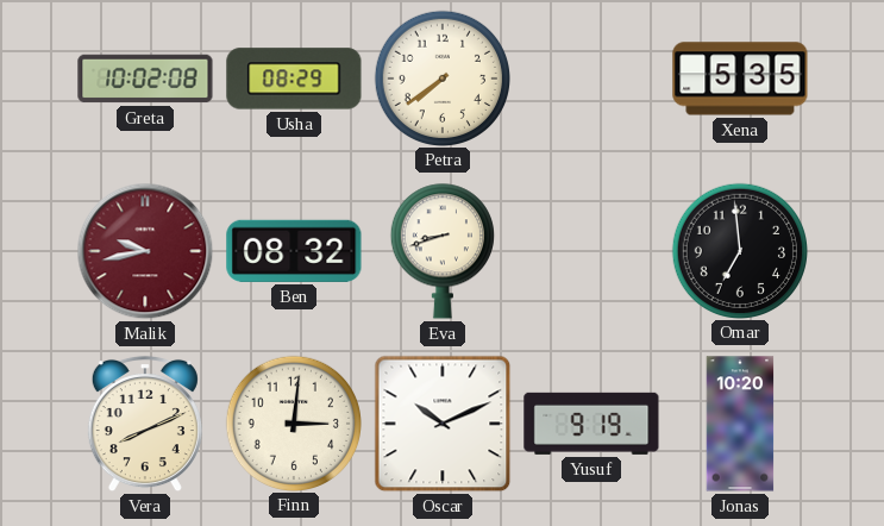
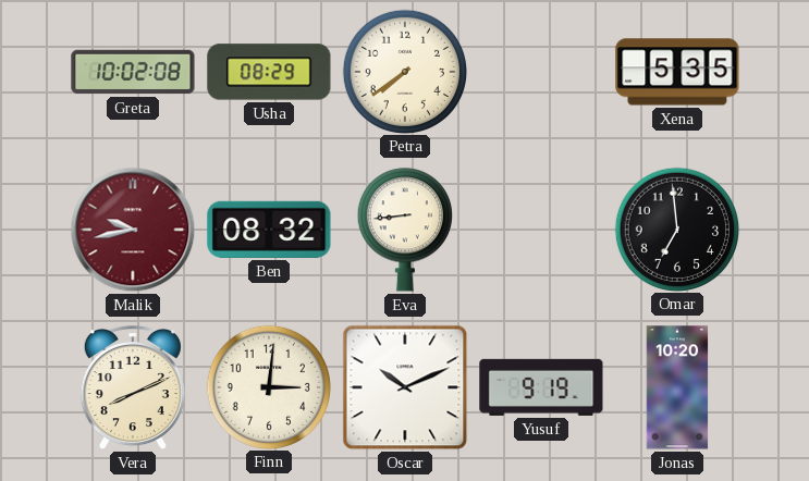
Eva: 8:42 -> 8:44 (405, 230)
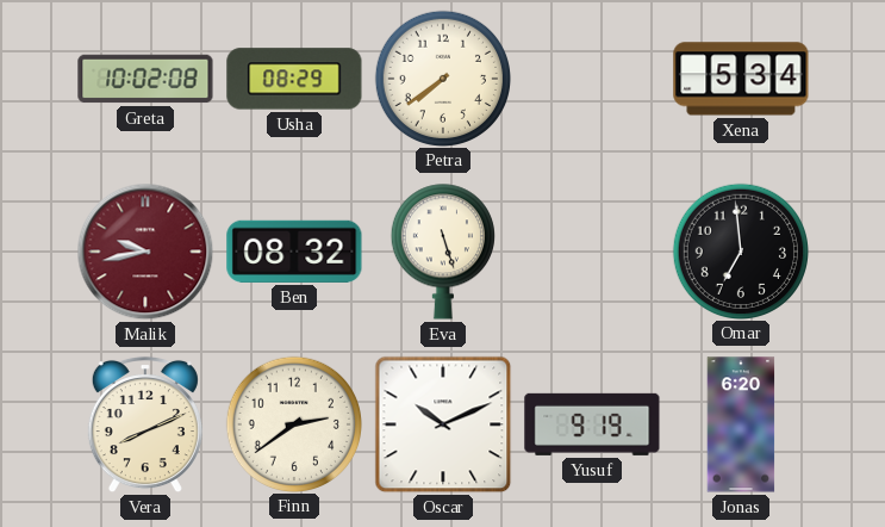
Xena: 5:35 -> 5:34 (741, 79)
Eva: 8:44 -> 5:27 (443, 252)
Finn: 3:01 -> 2:39 (293, 423)
Jonas: 10:20 -> 6:20 (741, 424)
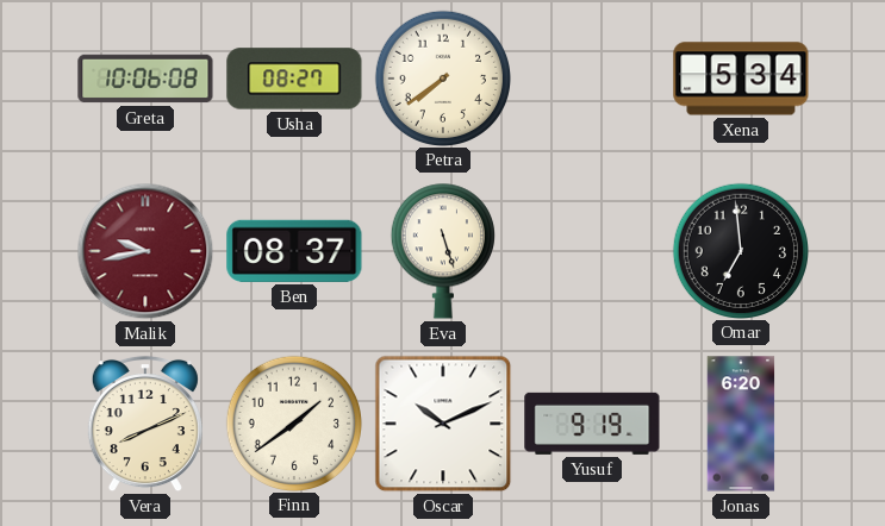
Greta: 10:02 -> 10:06 (145, 79)
Usha: 08:29 -> 08:27 (294, 79)
Ben: 08:32 -> 08:37 (294, 251)
Finn: 2:39 -> 1:39 (293, 422)
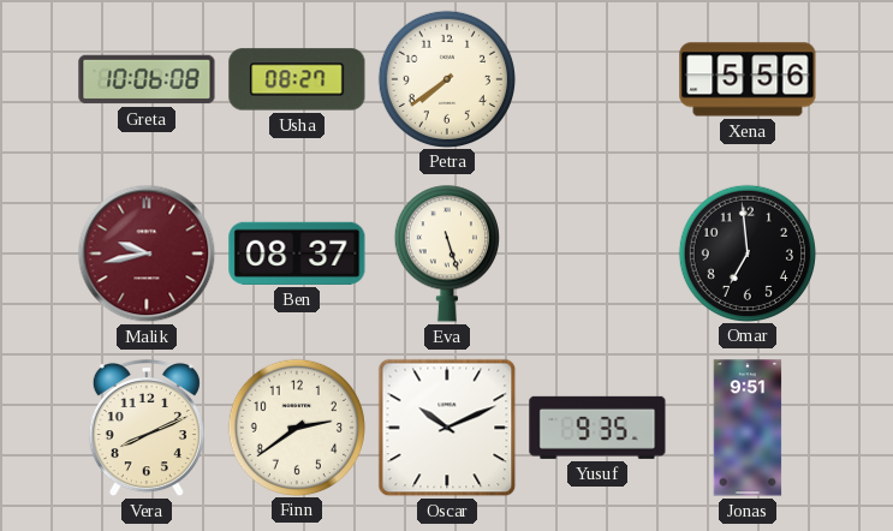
Xena: 5:34 -> 5:56 (748, 79)
Finn: 1:39 -> 2:39 (296, 426)
Yusuf: 9:19 -> 9:35 (597, 428)
Jonas: 6:20 -> 9:51 (748, 428)
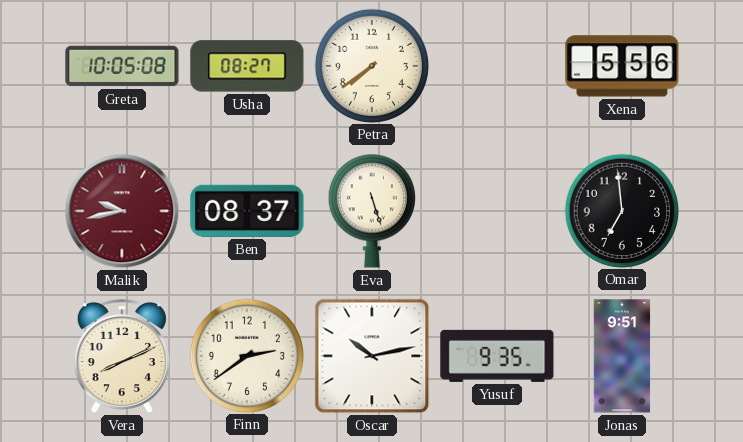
Greta: 10:06 -> 10:05 (122, 66)
Oscar: 10:11 -> 10:13 (372, 356)
